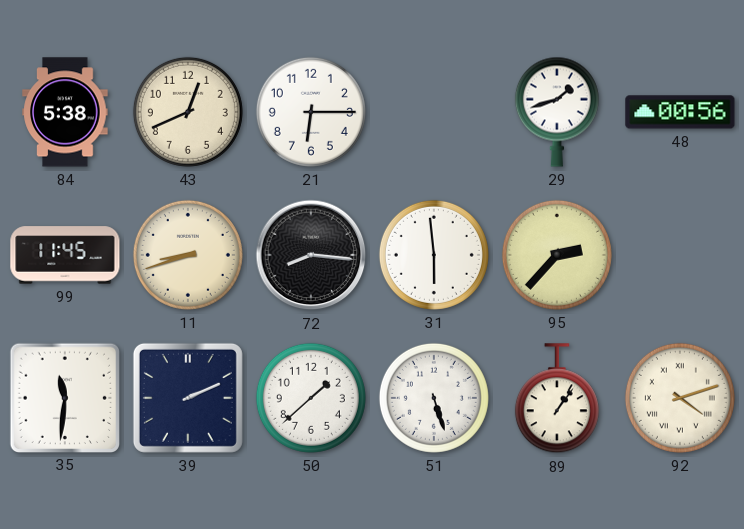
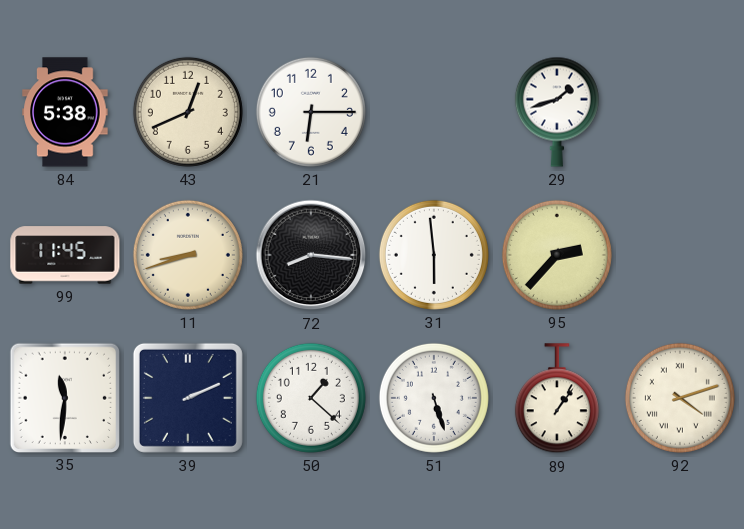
48: 00:56 -> none (680, 112)
50: 1:38 -> 1:22 (311, 398)
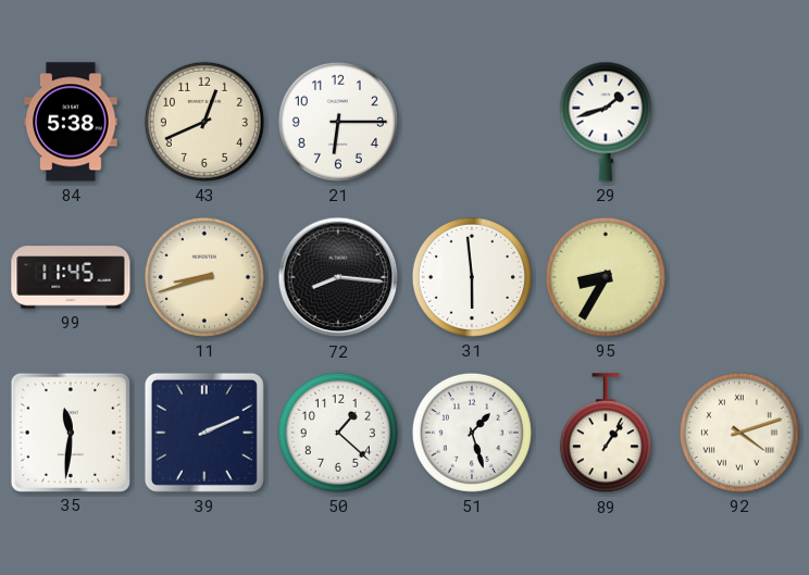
95: 2:37 -> 8:35 (606, 277)
51: 5:27 -> 1:27 (472, 433)
